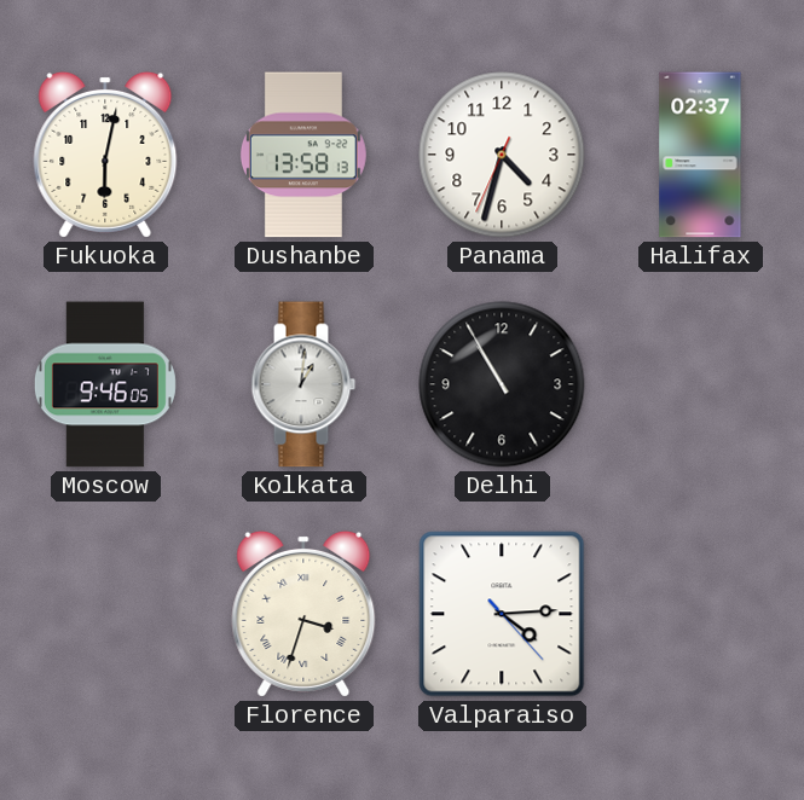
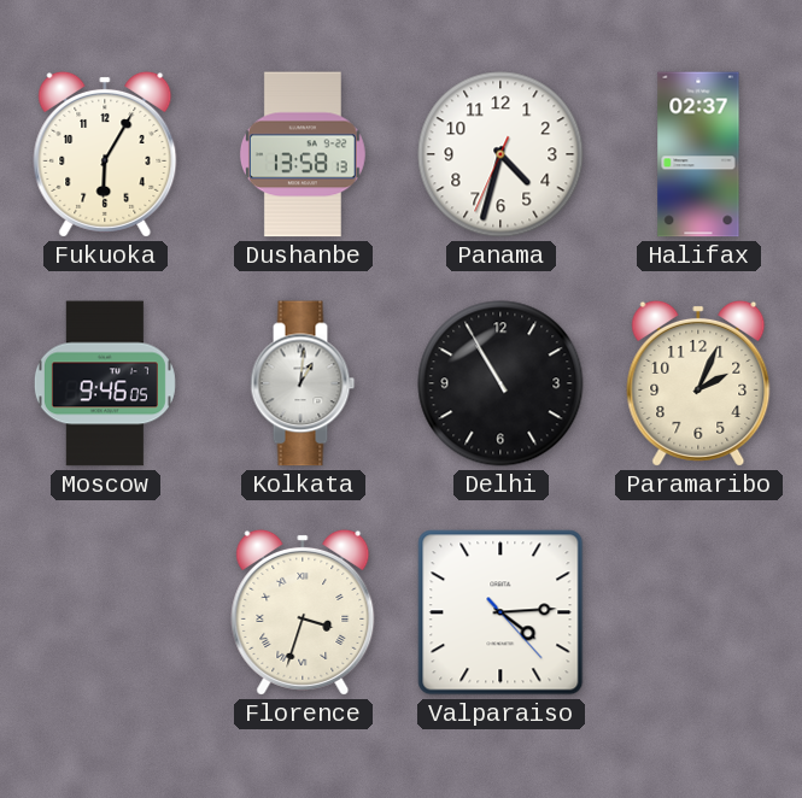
Fukuoka: 6:02 -> 6:05 (105, 154)
Paramaribo: none -> 2:04 (698, 383)
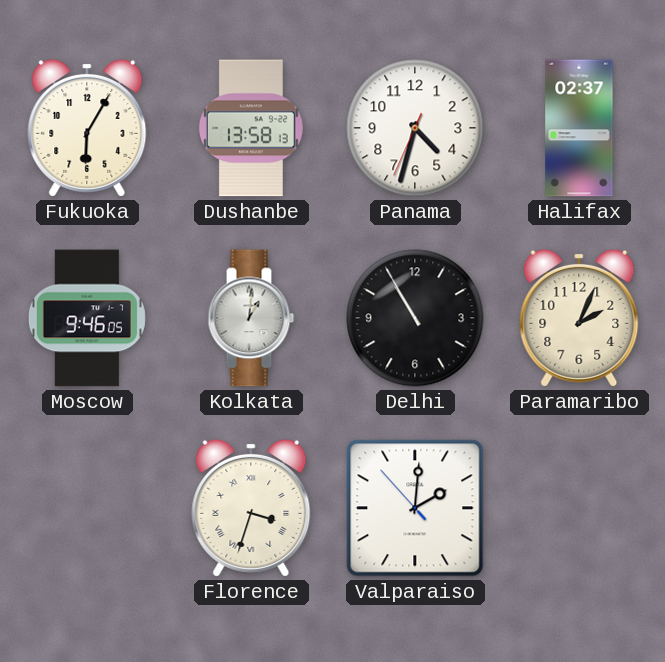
Valparaiso: 4:14 -> 2:00 (415, 508)
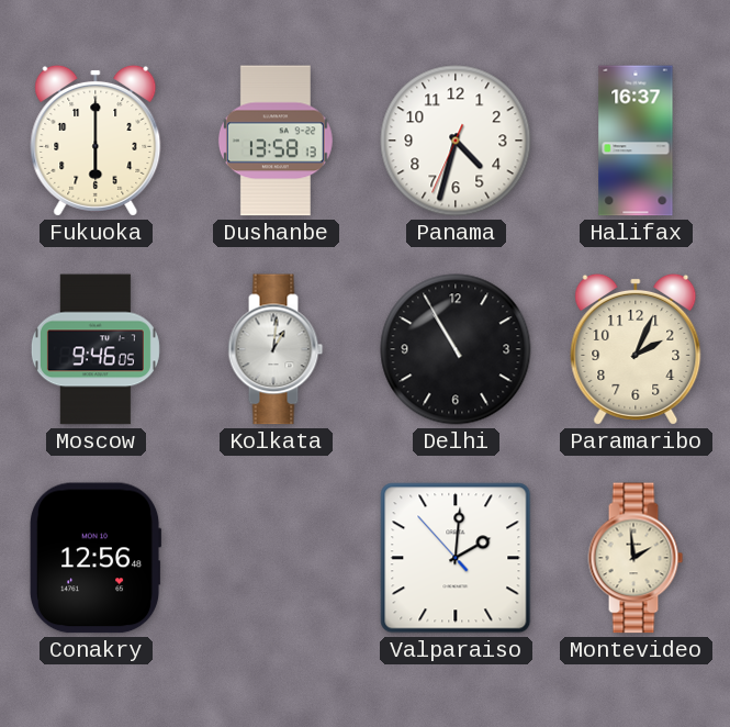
Fukuoka: 6:05 -> 6:00 (96, 141)
Halifax: 02:37 -> 16:37 (636, 141)
Conakry: none -> 12:56 (96, 558)
Florence: 3:33 -> none (251, 508)
Montevideo: none -> 1:59 (636, 558)
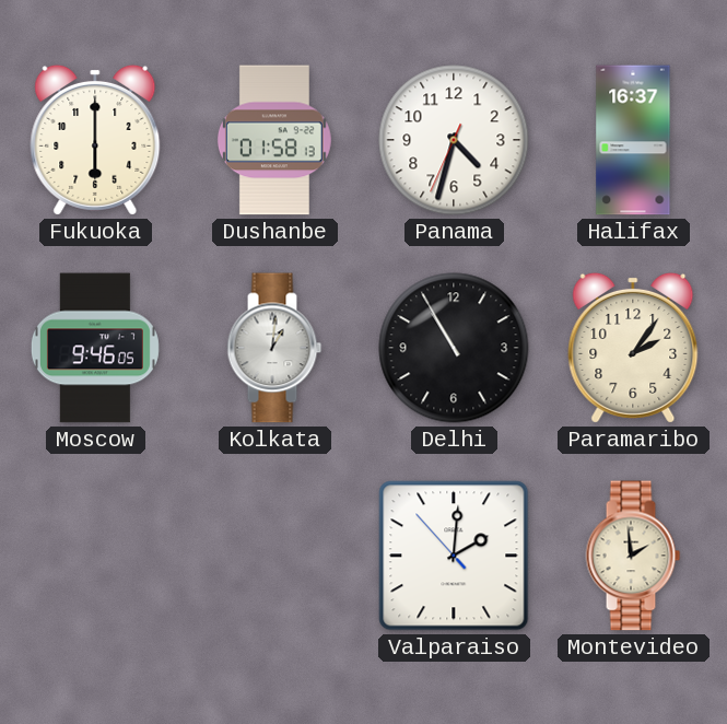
Dushanbe: 13:58 -> 01:58 (274, 140)
Paramaribo: 2:04 -> 2:06 (633, 348)
Conakry: 12:56 -> none (96, 558)
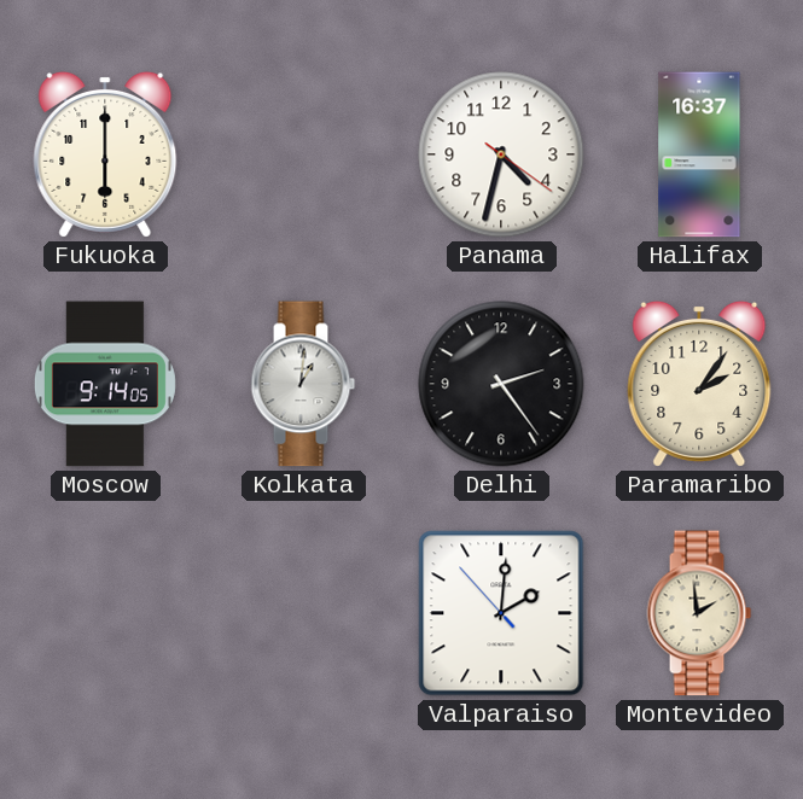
Dushanbe: 01:58 -> none (274, 140)
Panama: 4:32:34 -> 4:32:21 (501, 154)
Moscow: 9:46 -> 9:14 (105, 384)
Delhi: 10:55 -> 2:24 (501, 384)
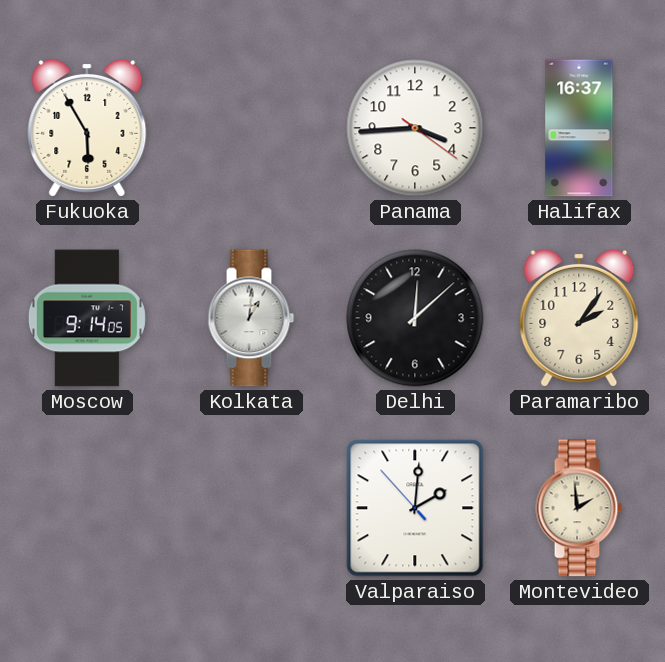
Fukuoka: 6:00 -> 5:55 (87, 128)
Panama: 4:32 -> 3:44 (415, 128)
Delhi: 2:24 -> 12:08 (415, 318)
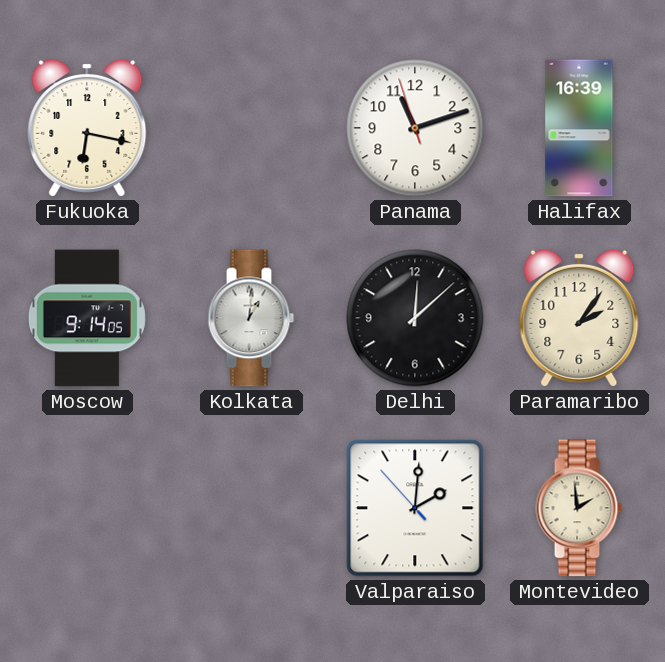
Fukuoka: 5:55 -> 6:17 (87, 128)
Panama: 3:44 -> 11:11 (415, 128)
Halifax: 16:37 -> 16:39 (579, 128)
